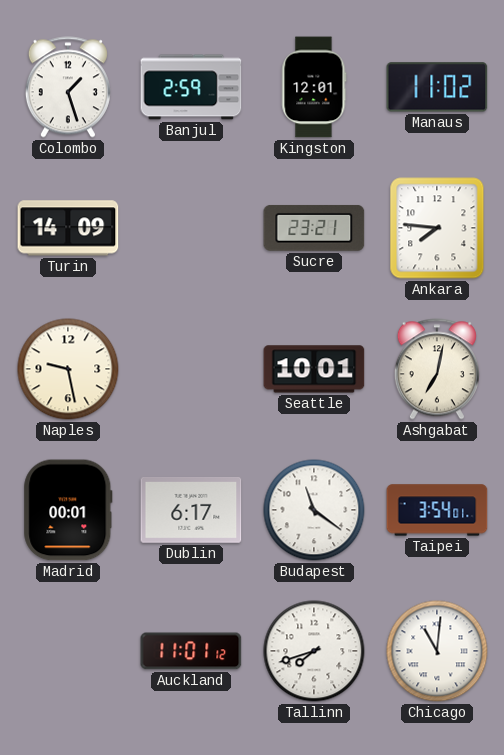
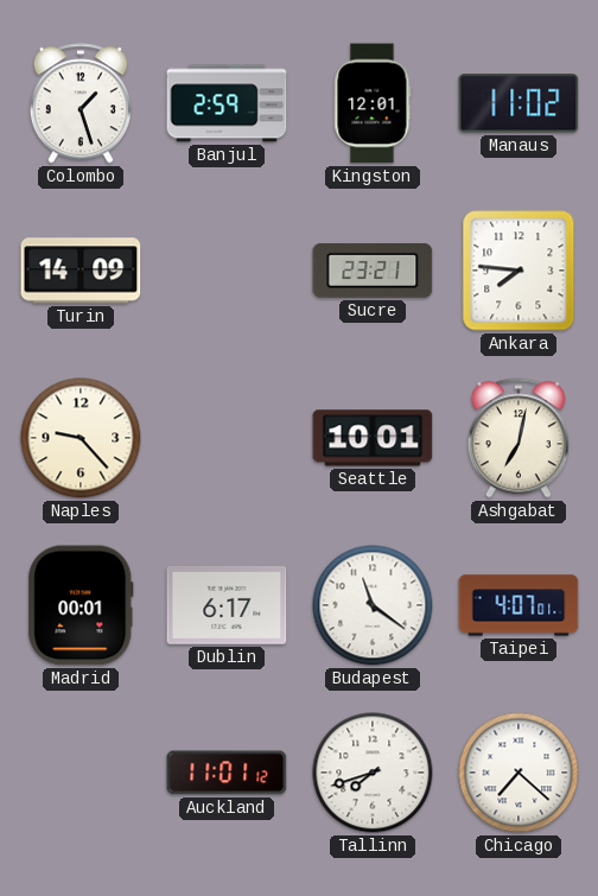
Naples: 9:28 -> 9:23 (81, 438)
Taipei: 3:54 -> 4:07 (519, 605)
Chicago: 11:01 -> 7:22 (519, 773)
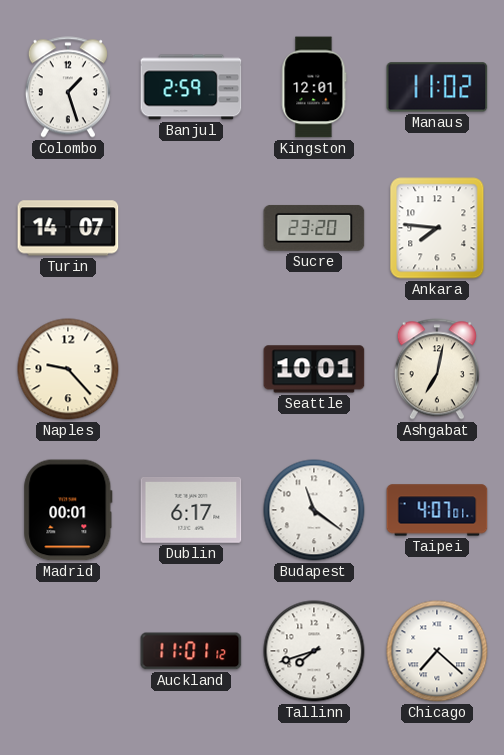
Turin: 14:09 -> 14:07 (68, 228)
Sucre: 23:21 -> 23:20 (314, 228)
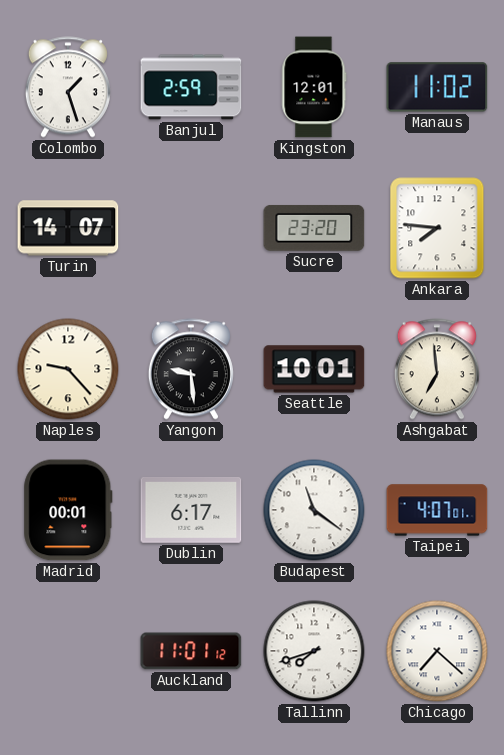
Yangon: none -> 9:29 (191, 369)
Ashgabat: 7:02 -> 6:59 (437, 369)
